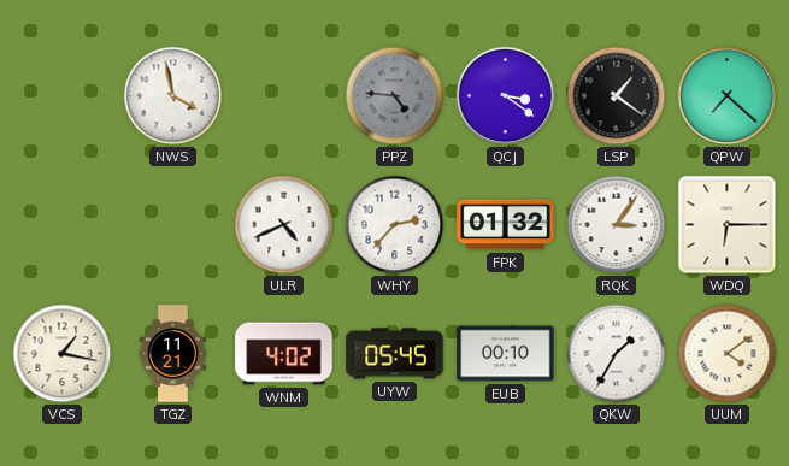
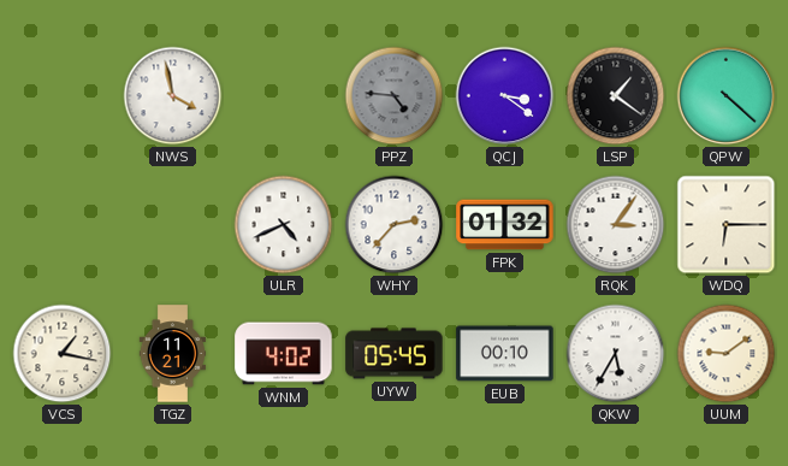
QPW: 7:22 -> 4:22 (727, 96)
QKW: 1:35 -> 5:35 (616, 354)
UUM: 4:09 -> 9:09 (727, 354)
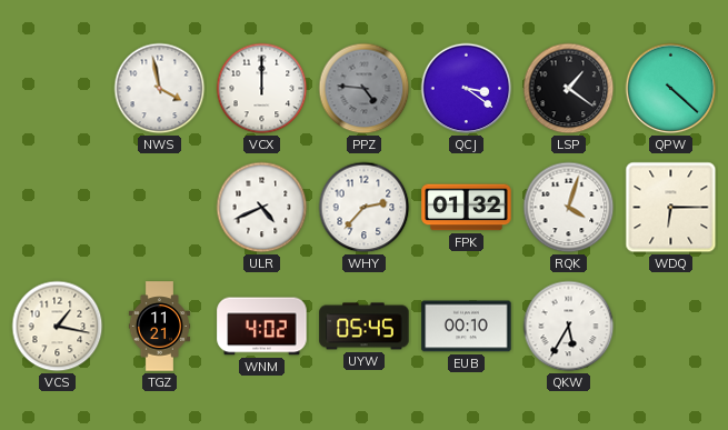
VCX: none -> 12:00 (262, 89)
RQK: 3:06 -> 4:03 (569, 208)
UUM: 9:09 -> none (727, 354)
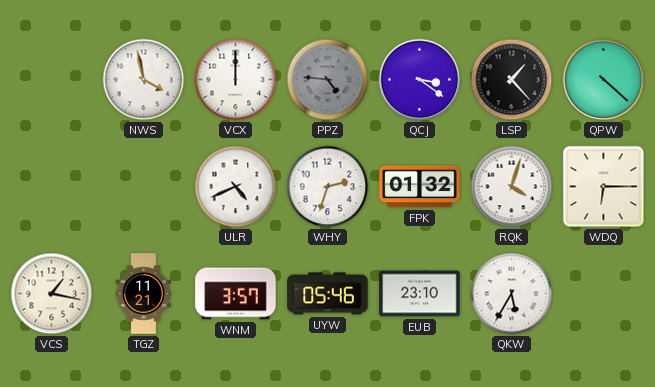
LSP: 1:21 -> 1:23 (512, 80)
WHY: 2:37 -> 2:33 (328, 187)
WNM: 4:02 -> 3:57 (236, 294)
UYW: 05:45 -> 05:46 (328, 294)
EUB: 00:10 -> 23:10 (420, 294)
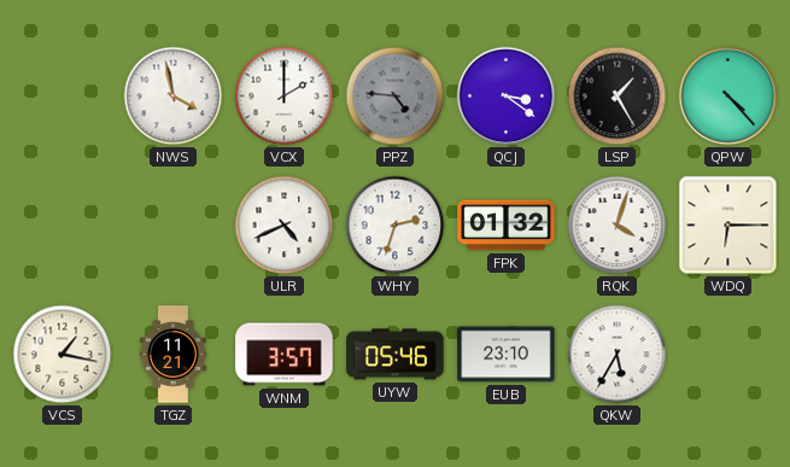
VCX: 12:00 -> 2:00 (285, 97)
LSP: 1:23 -> 1:25 (618, 97)
QPW: 4:22 -> 4:23 (728, 97)
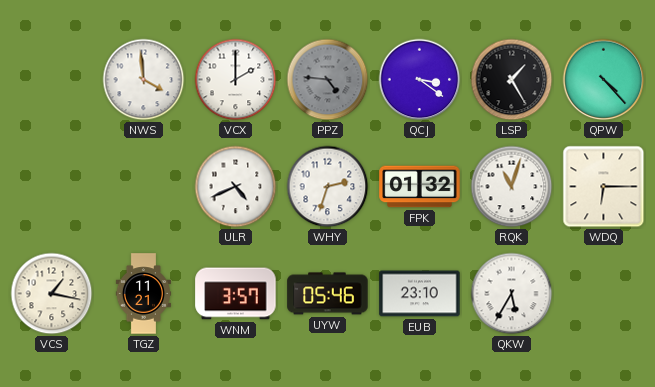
NWS: 3:58 -> 3:59 (144, 80)
RQK: 4:03 -> 11:03 (512, 187)
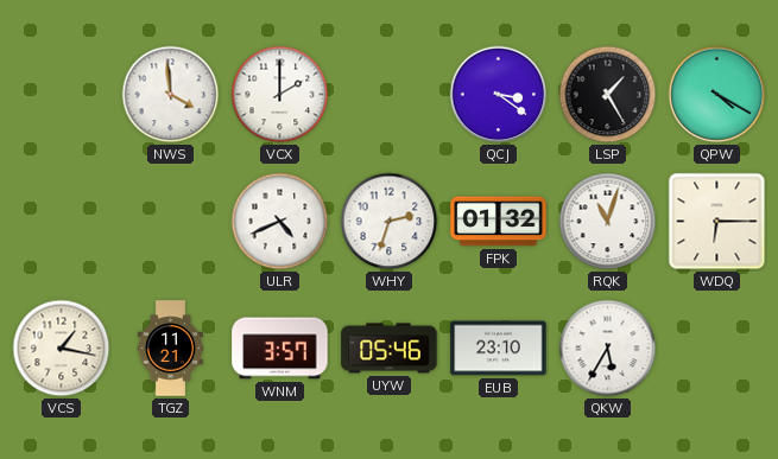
PPZ: 4:46 -> none (328, 80)
QPW: 4:23 -> 4:20 (717, 95)
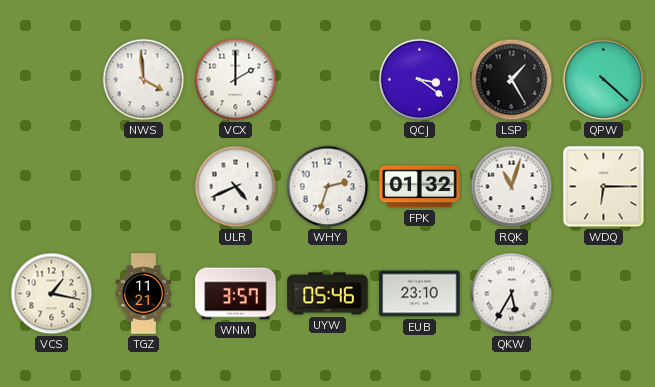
QPW: 4:20 -> 4:22 (604, 80)
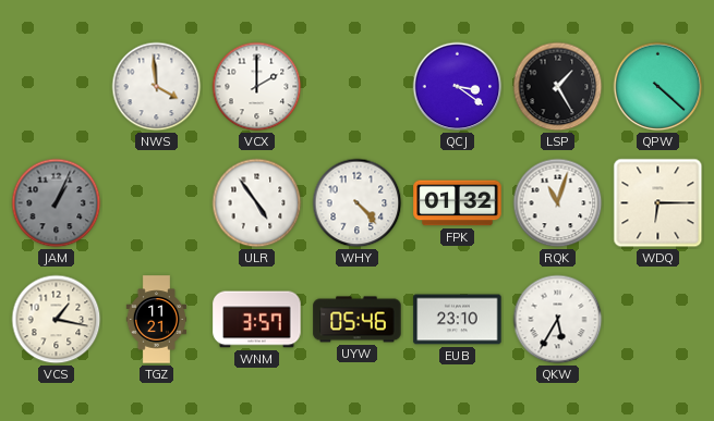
JAM: none -> 1:04 (57, 203)
ULR: 4:41 -> 4:54 (257, 203)
WHY: 2:33 -> 4:23 (358, 203)
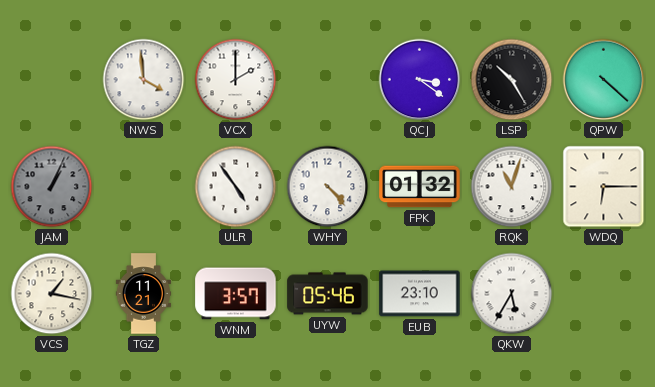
LSP: 1:25 -> 10:25 (512, 80)
